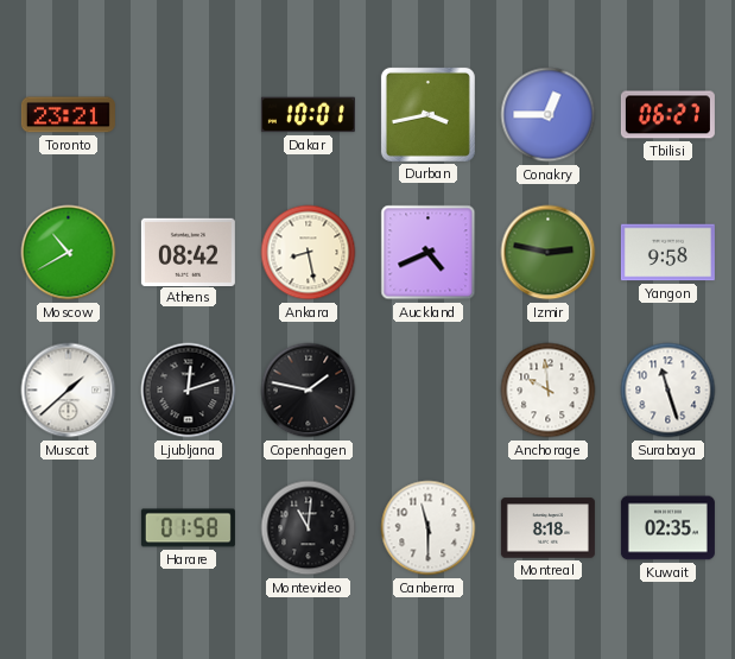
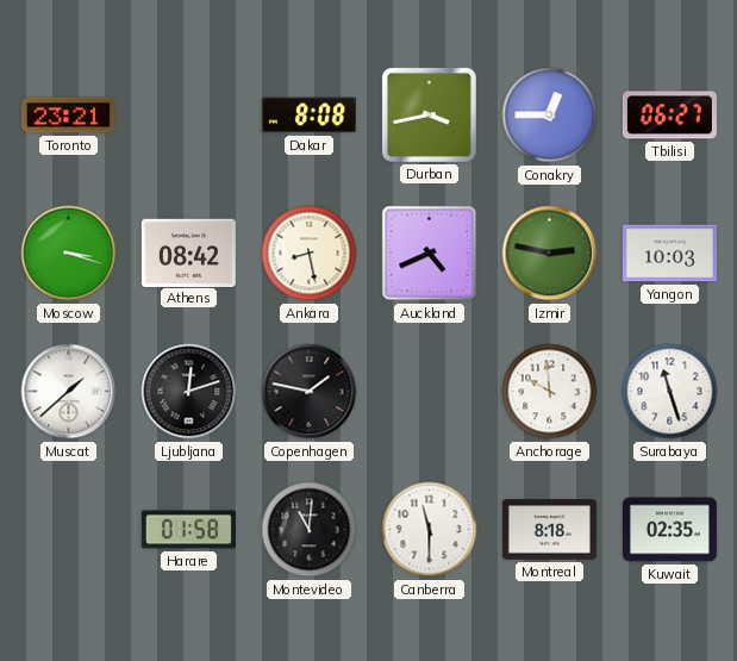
Dakar: 10:01 -> 8:08 (308, 116)
Moscow: 10:40 -> 3:18 (69, 254)
Yangon: 9:58 -> 10:03 (669, 254)
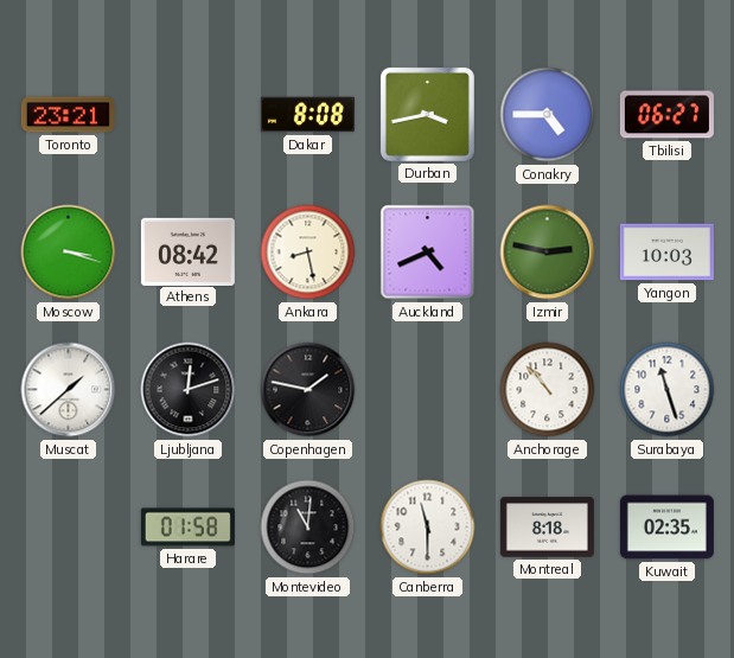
Conakry: 12:45 -> 4:45 (548, 115)
Anchorage: 9:59 -> 10:53 (548, 390)
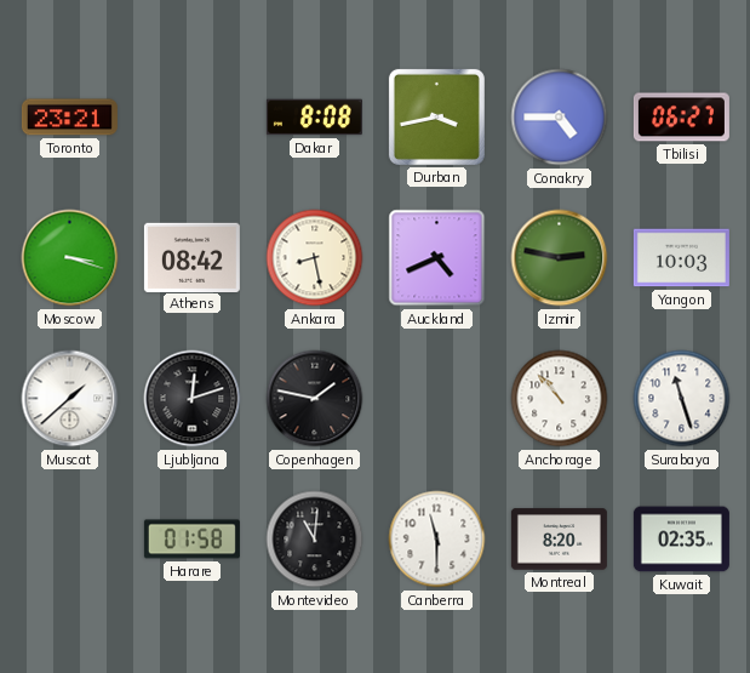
Montreal: 8:18 -> 8:20 (559, 540)
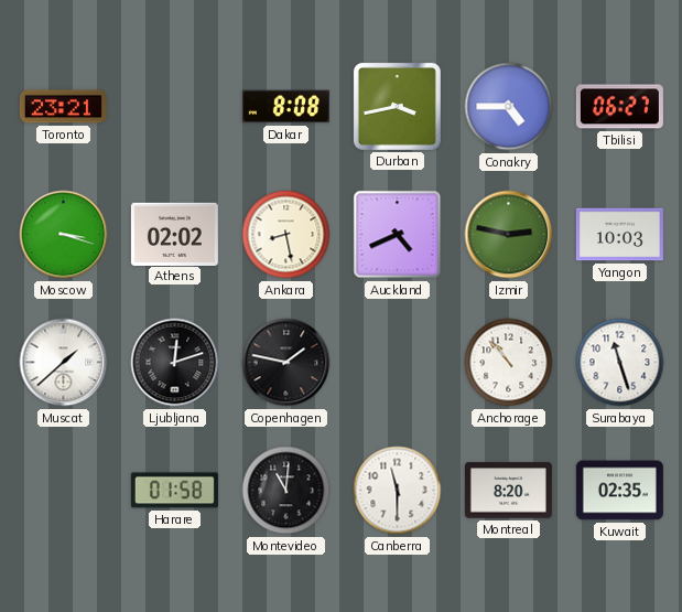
Athens: 08:42 -> 02:02 (174, 234)
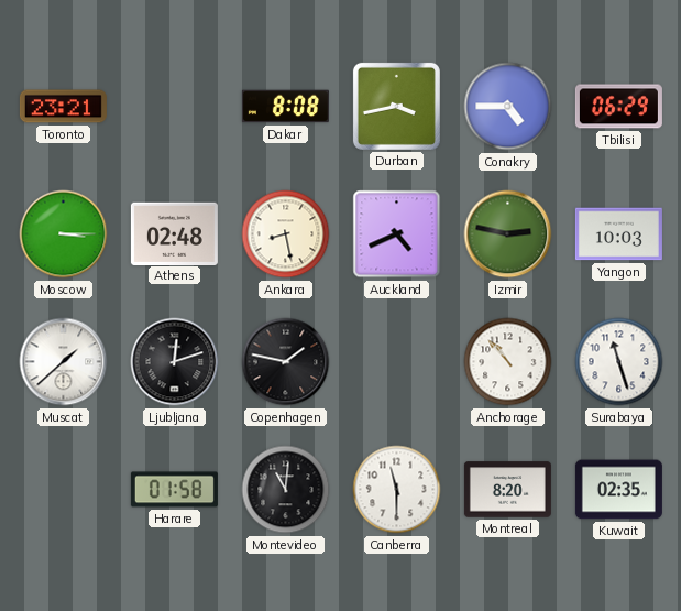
Tbilisi: 06:27 -> 06:29 (618, 107)
Moscow: 3:18 -> 3:15 (64, 234)
Athens: 02:02 -> 02:48 (174, 233)
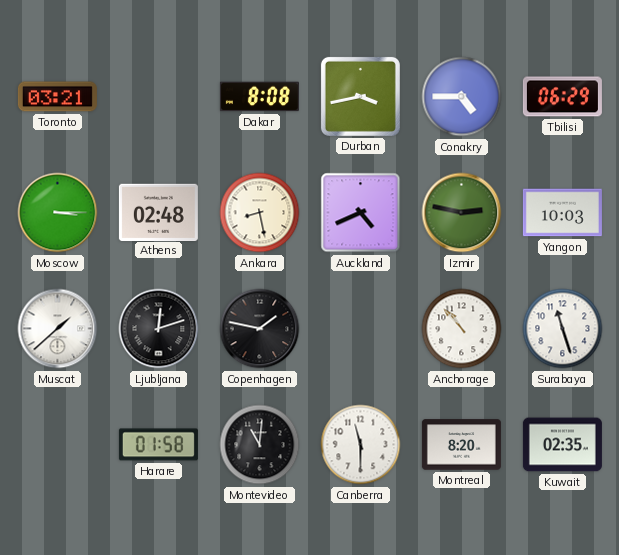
Toronto: 23:21 -> 03:21 (57, 97)
